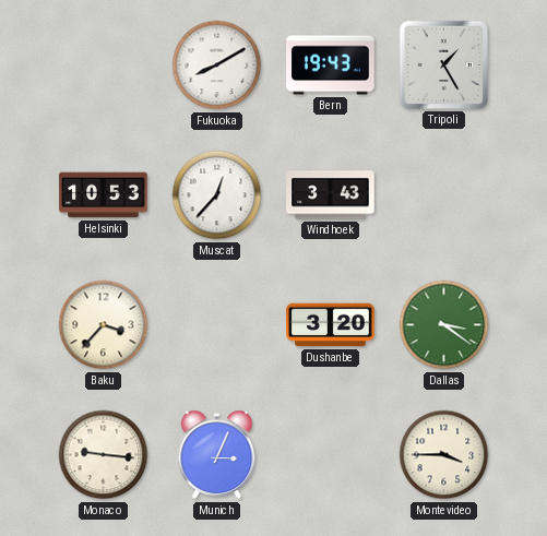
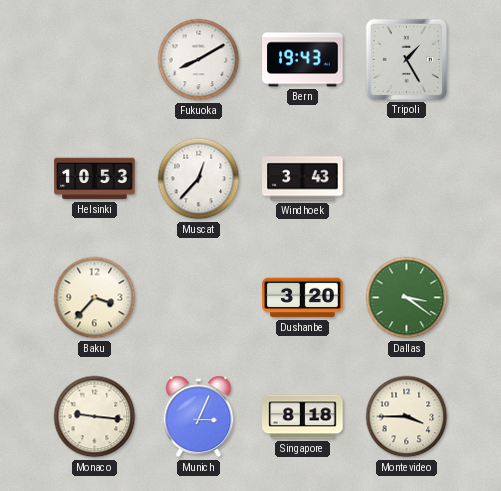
Singapore: none -> 8:18 (303, 417)
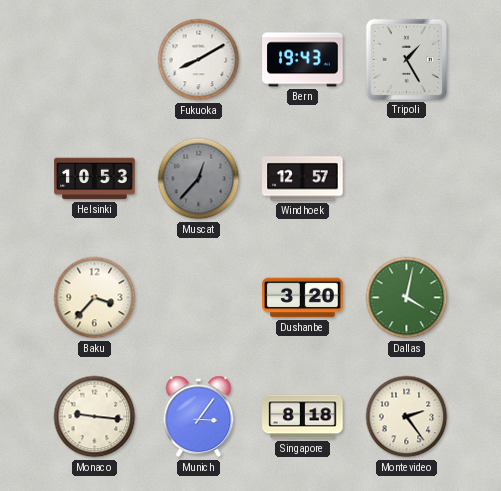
Muscat dial: white -> grey (199, 179)
Windhoek: 3:43 -> 12:57 (303, 179)
Dallas: 3:21 -> 4:02 (407, 298)
Munich: 3:04 -> 3:06 (199, 417)
Montevideo: 3:45 -> 2:24 (407, 417)
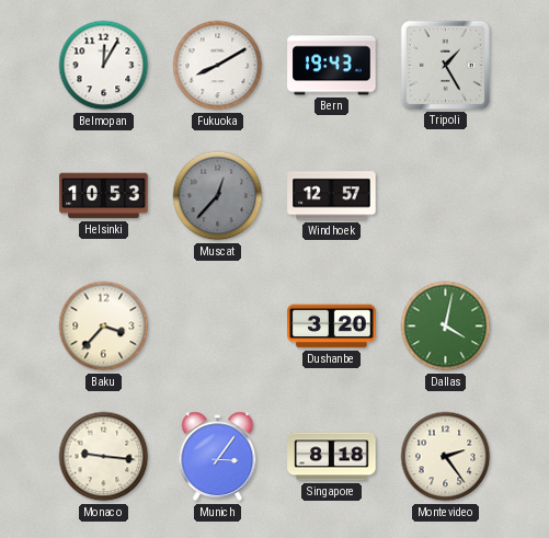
Belmopan: none -> 12:05 (104, 66)
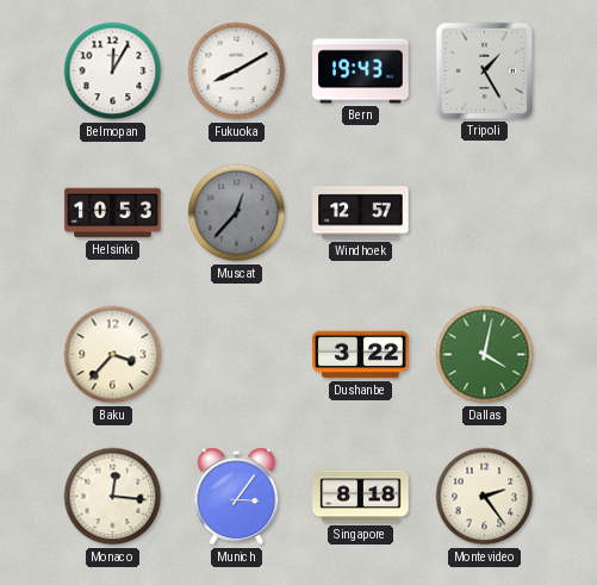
Dushanbe: 3:20 -> 3:22 (361, 355)
Monaco: 9:16 -> 12:16 (113, 497)
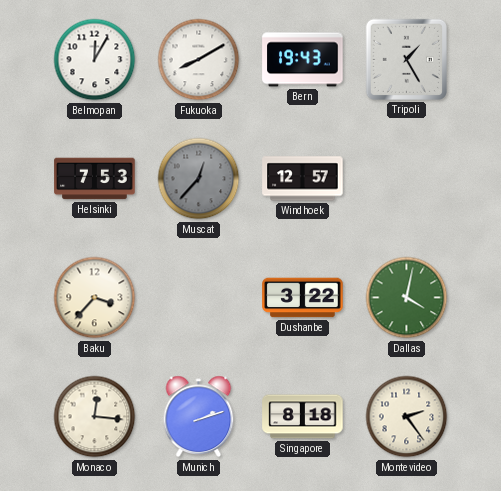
Helsinki: 10:53 -> 7:53 (95, 179)
Munich: 3:06 -> 2:12 (199, 417)
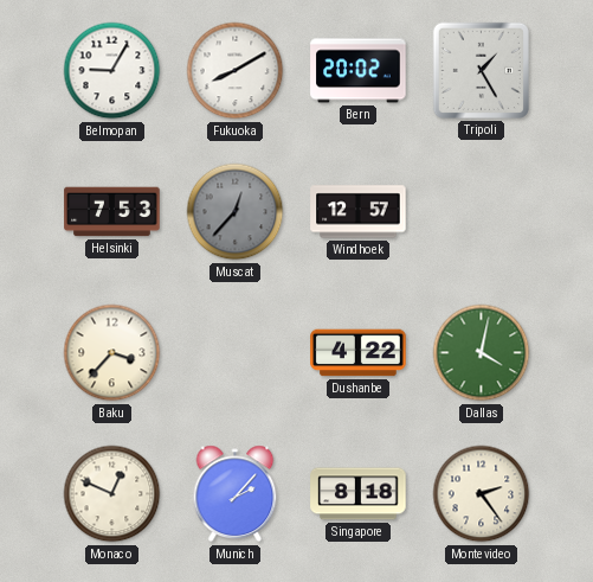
Belmopan: 12:05 -> 9:05 (112, 71)
Bern: 19:43 -> 20:02 (359, 71)
Dushanbe: 3:22 -> 4:22 (359, 353)
Monaco: 12:16 -> 12:49 (112, 494)
Munich: 2:12 -> 2:07 (236, 494)
